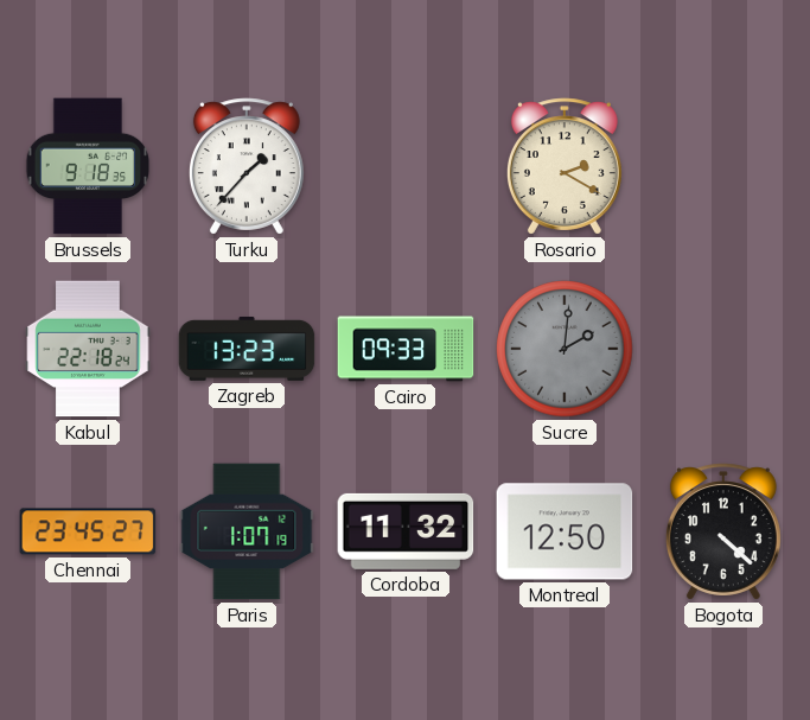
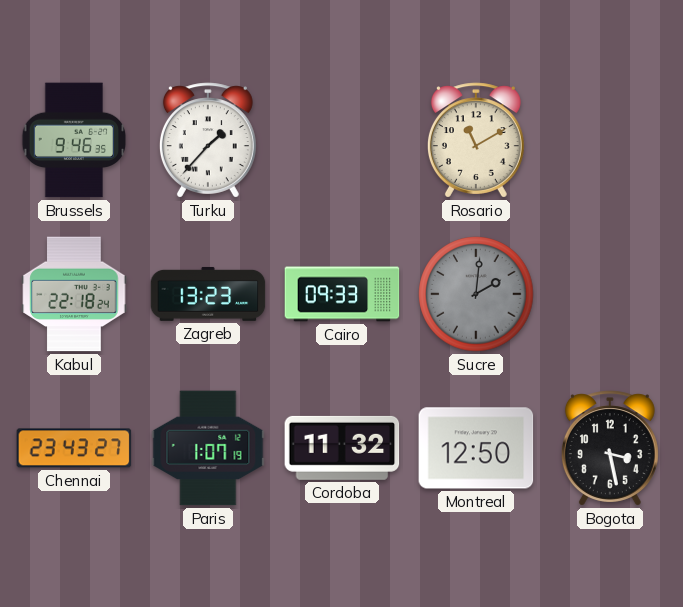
Brussels: 9:18 -> 9:46 (74, 140)
Rosario: 2:20 -> 11:10 (476, 140)
Chennai: 23:45 -> 23:43 (74, 448)
Bogota: 4:22 -> 3:28 (610, 448)
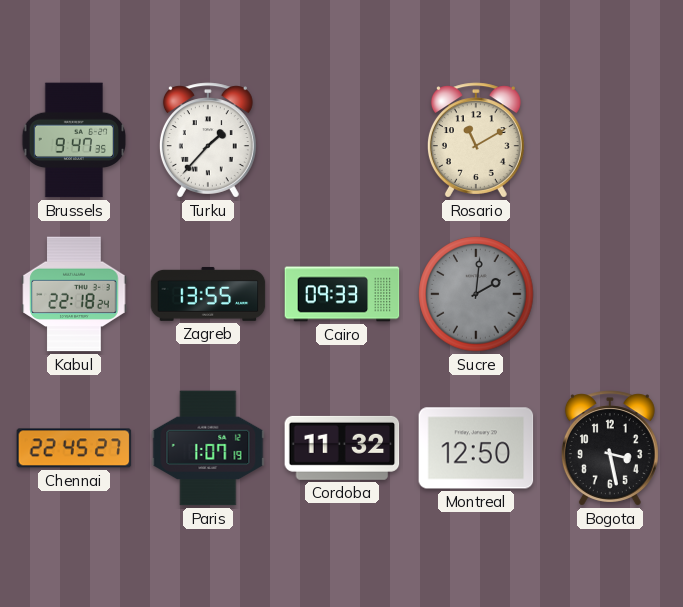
Brussels: 9:46 -> 9:47 (74, 140)
Zagreb: 13:23 -> 13:55 (208, 294)
Chennai: 23:43 -> 22:45 (74, 448)
